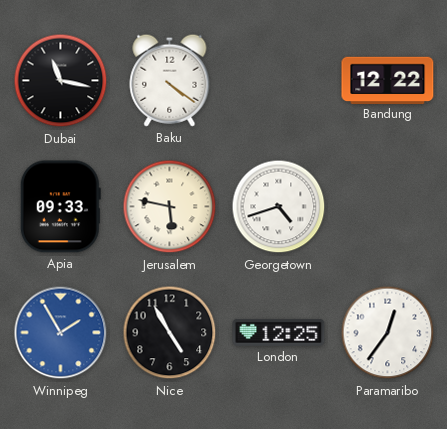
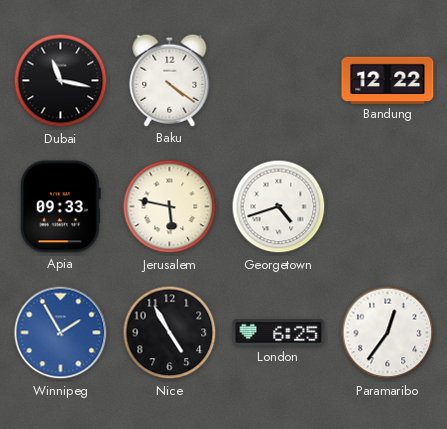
London: 12:25 -> 6:25 (279, 332)
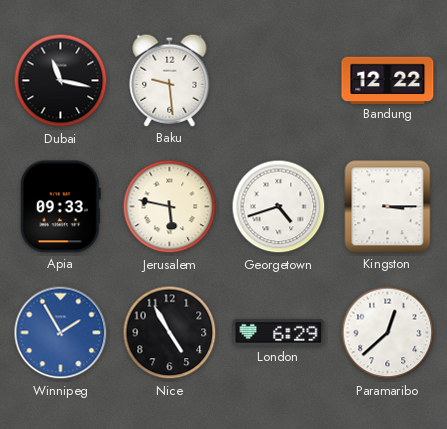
Baku: 4:21 -> 9:29 (170, 80)
Kingston: none -> 3:15 (388, 207)
London: 6:25 -> 6:29 (279, 332)
Paramaribo: 12:36 -> 12:38 (388, 333)
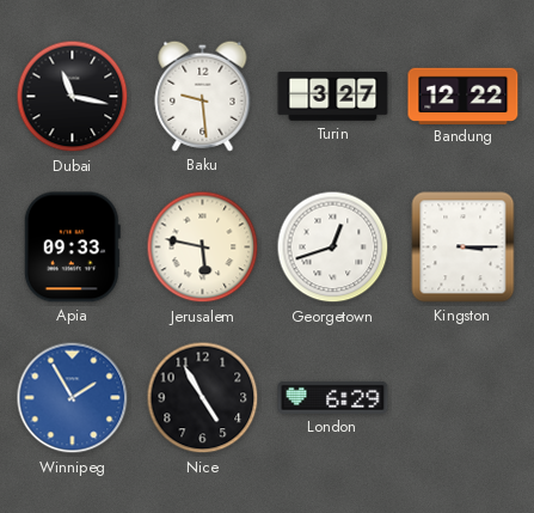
Turin: none -> 3:27 (333, 97)
Georgetown: 4:42 -> 12:42 (333, 248)
Paramaribo: 12:38 -> none (388, 333)
